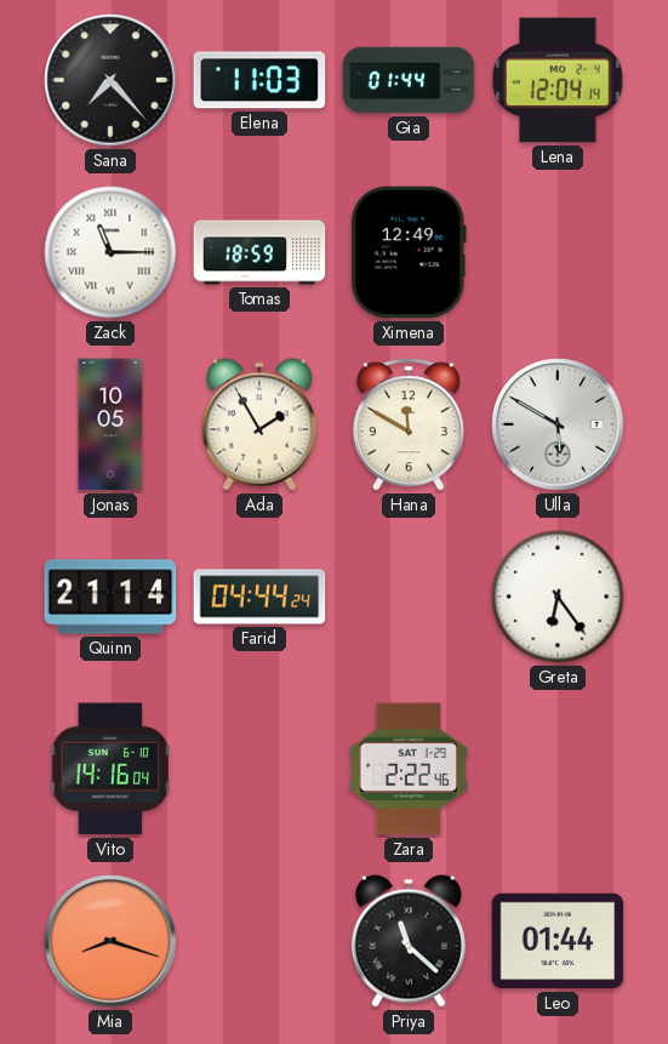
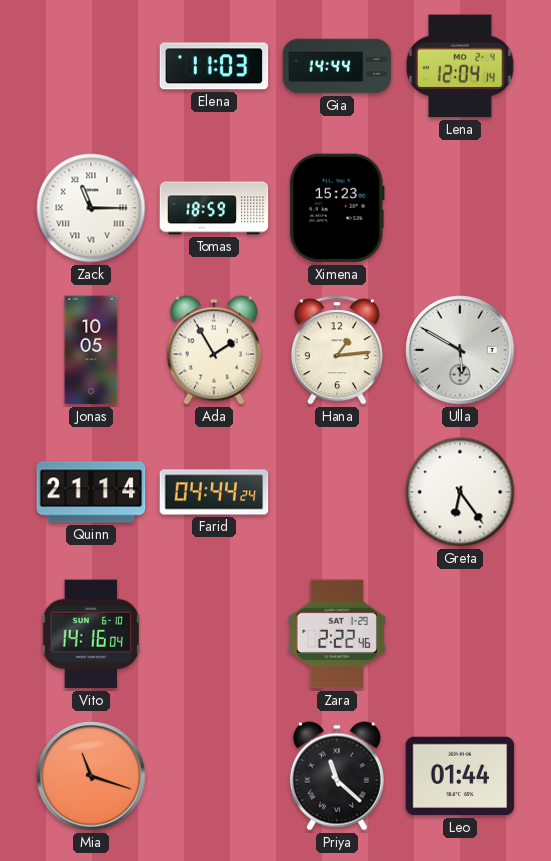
Sana: 7:23 -> none (110, 80)
Gia: 01:44 -> 14:44 (337, 66)
Ximena: 12:49 -> 15:23 (337, 208)
Hana: 11:50 -> 1:14 (337, 350)
Mia: 8:18 -> 11:18 (91, 776)
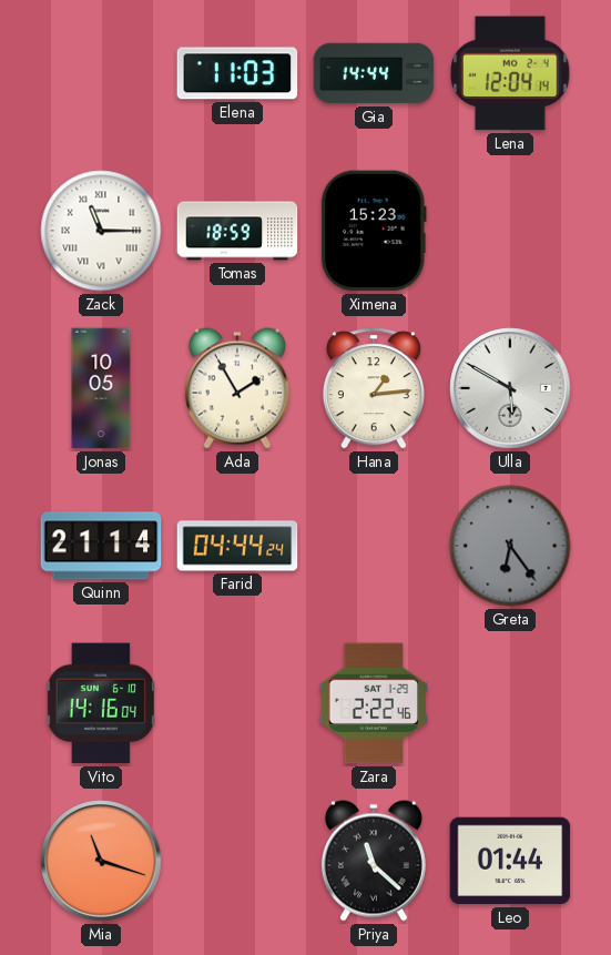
Greta dial: white -> grey (510, 546)
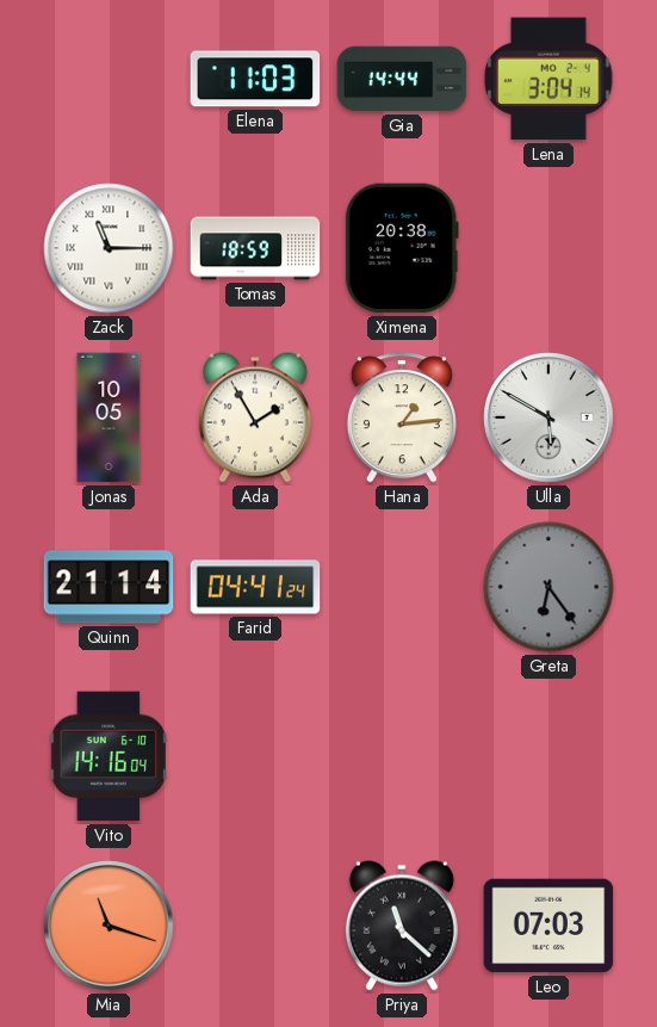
Lena: 12:04 -> 3:04 (548, 79)
Ximena: 15:23 -> 20:38 (402, 248)
Farid: 04:44 -> 04:41 (255, 587)
Zara: 2:22 -> none (374, 703)
Leo: 01:44 -> 07:03 (548, 926)
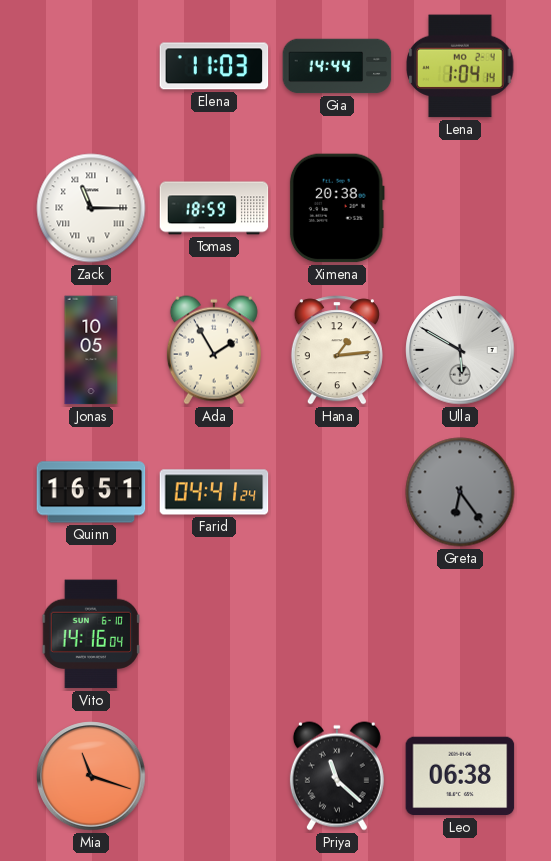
Lena: 3:04 -> 1:04 (460, 66)
Quinn: 21:14 -> 16:51 (91, 492)
Leo: 07:03 -> 06:38 (460, 776)
